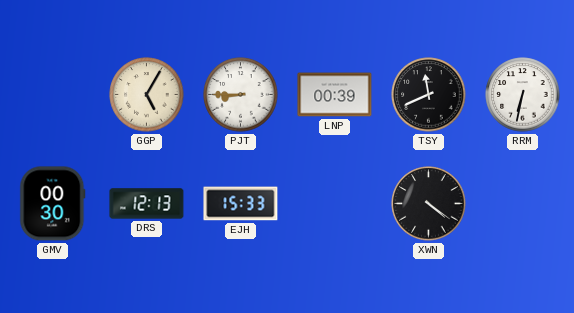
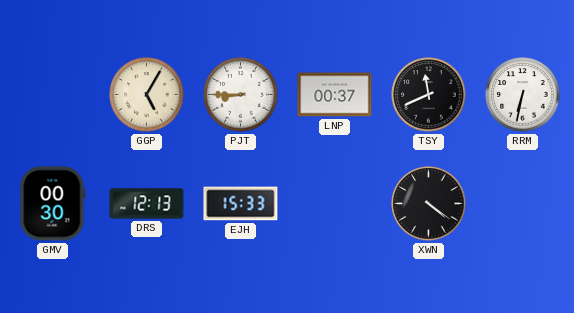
LNP: 00:39 -> 00:37 (335, 95)
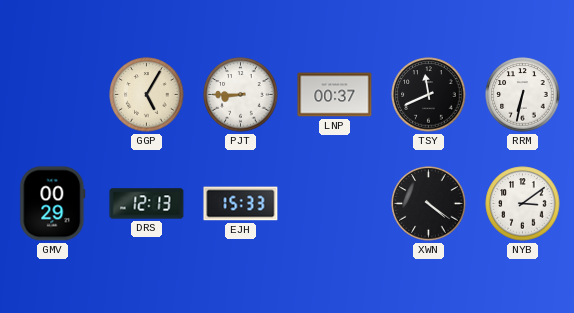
GMV: 00:30 -> 00:29 (53, 204)
NYB: none -> 3:09 (523, 204)
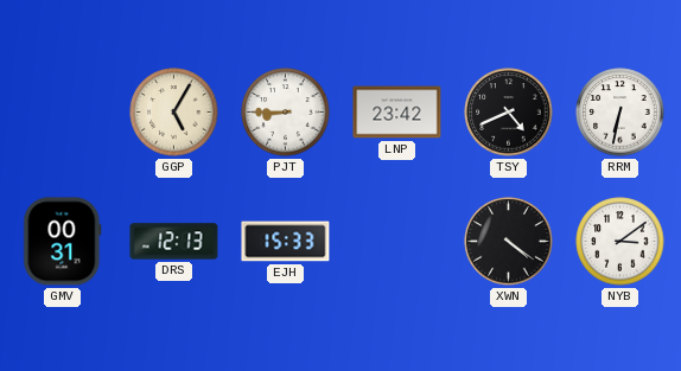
LNP: 00:37 -> 23:42 (397, 113)
TSY: 11:41 -> 4:41 (509, 113)
GMV: 00:29 -> 00:31 (63, 242)
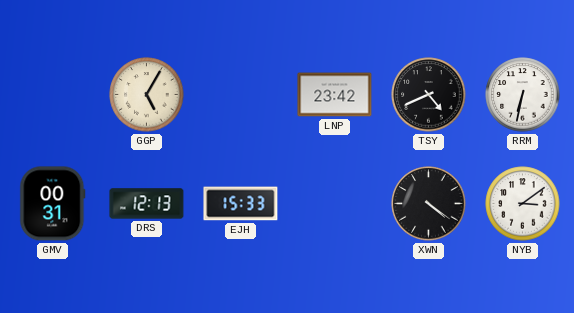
PJT: 8:45 -> none (286, 113)
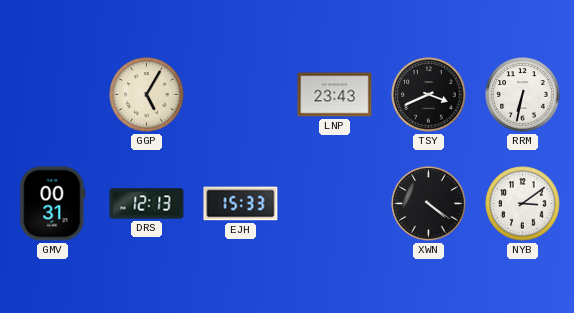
LNP: 23:42 -> 23:43 (335, 95)
TSY: 4:41 -> 3:41 (429, 95)
